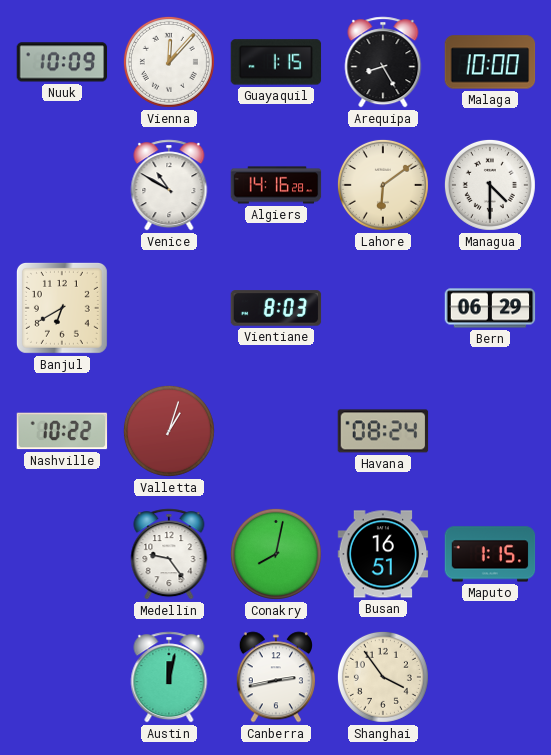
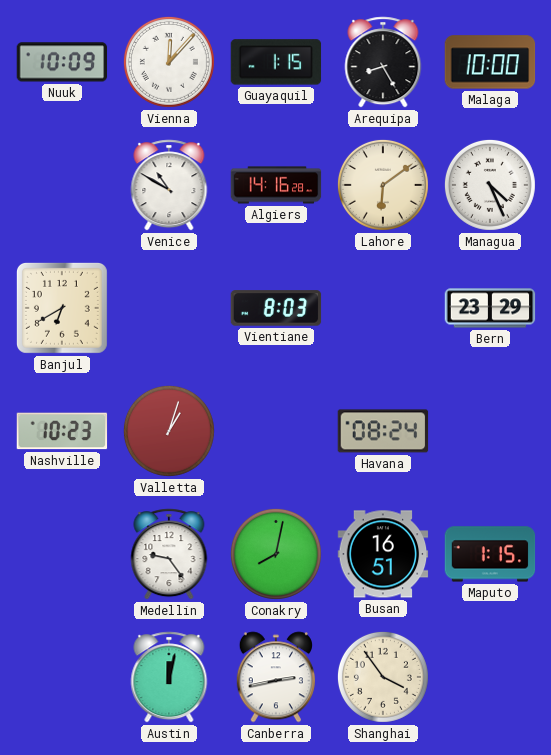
Managua: 4:30 -> 4:26 (490, 185)
Bern: 06:29 -> 23:29 (490, 308)
Nashville: 10:22 -> 10:23 (62, 431)
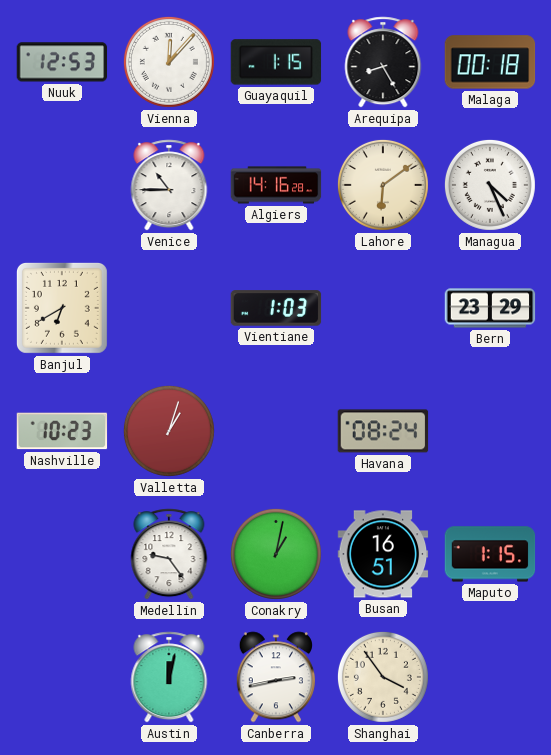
Nuuk: 10:09 -> 12:53 (62, 62)
Malaga: 10:00 -> 00:18 (490, 62)
Venice: 10:50 -> 10:45 (169, 185)
Vientiane: 8:03 -> 1:03 (276, 308)
Conakry: 8:02 -> 1:02 (276, 554)
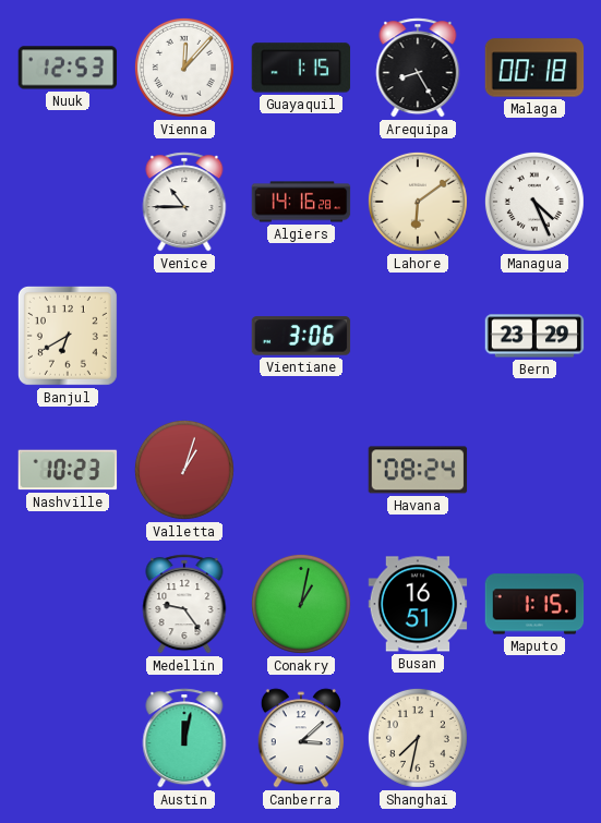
Vientiane: 1:03 -> 3:06 (301, 336)
Canberra: 2:43 -> 3:08 (301, 738)
Shanghai: 3:54 -> 7:32 (418, 738)
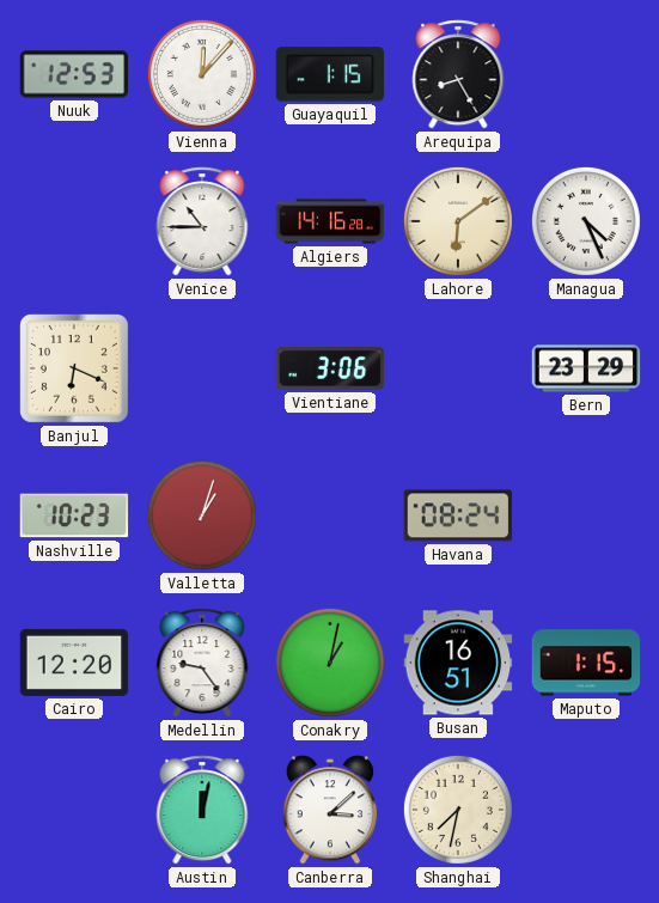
Malaga: 00:18 -> none (534, 68)
Banjul: 6:40 -> 6:19 (74, 368)
Cairo: none -> 12:20 (74, 663)
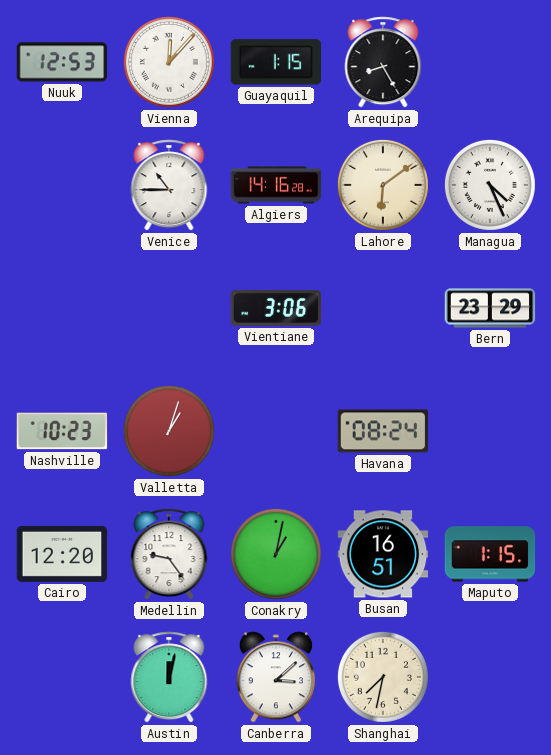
Banjul: 6:19 -> none (74, 368)
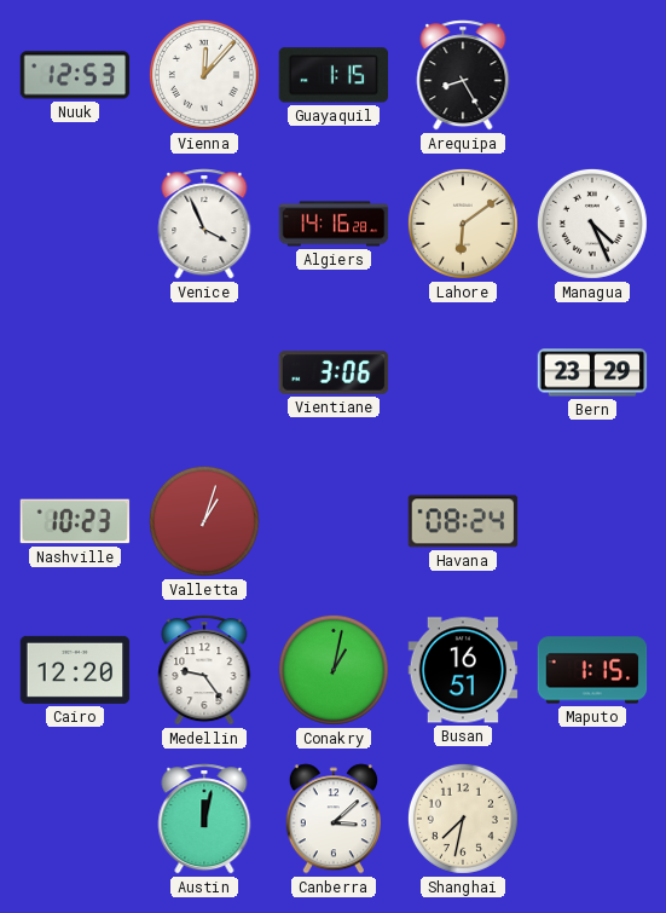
Venice: 10:45 -> 3:56 (204, 224)
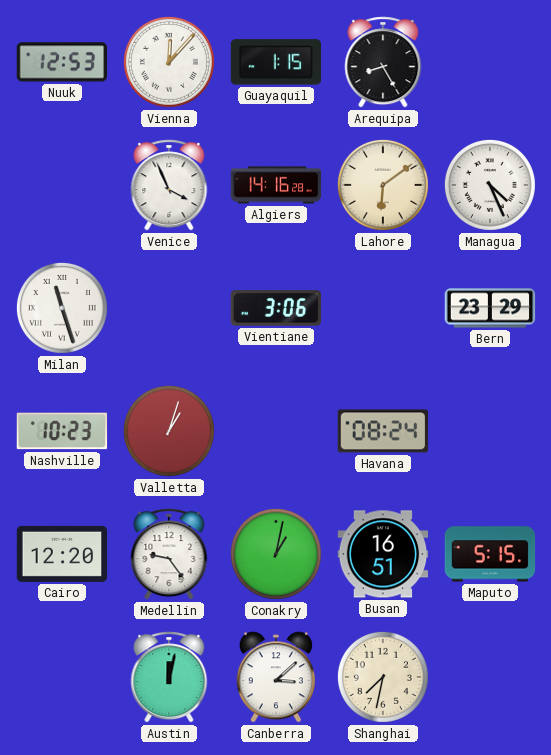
Milan: none -> 11:27 (62, 308)
Maputo: 1:15 -> 5:15 (490, 554)
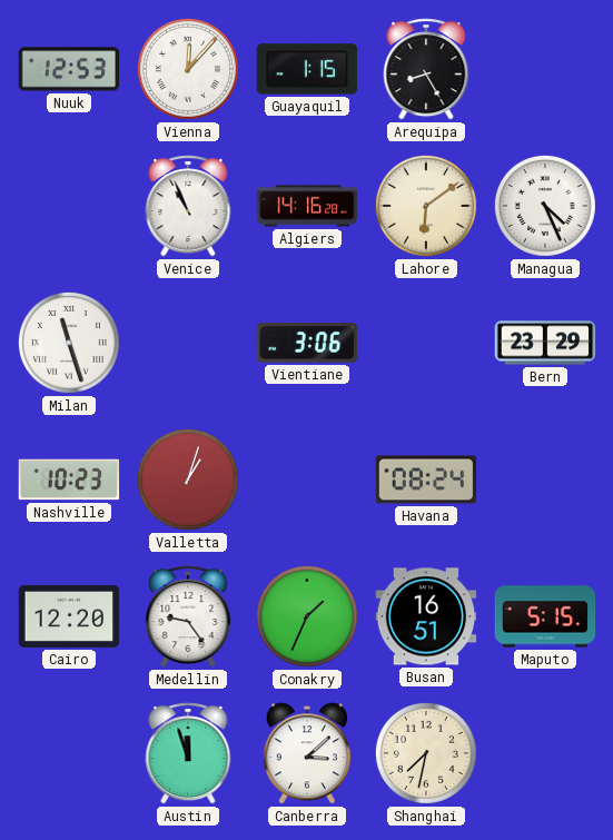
Venice: 3:56 -> 10:56 (188, 206)
Conakry: 1:02 -> 1:34 (307, 616)
Austin: 12:02 -> 11:57 (188, 753)
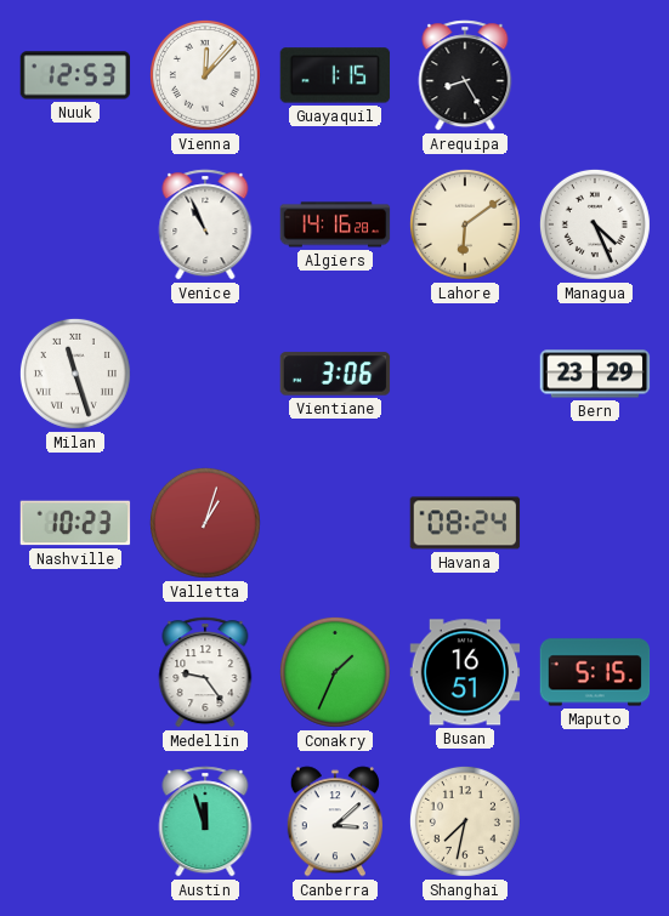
Cairo: 12:20 -> none (69, 616)
